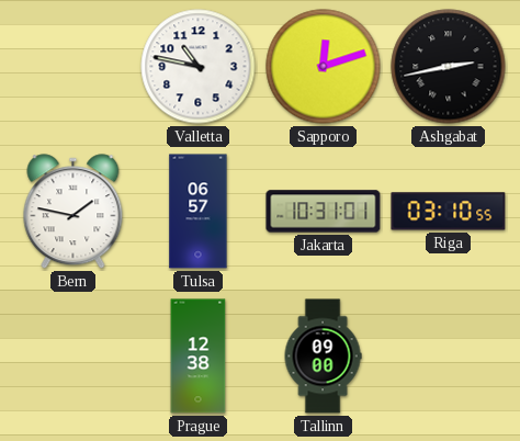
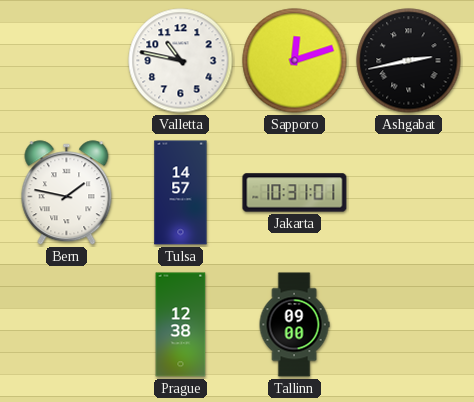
Tulsa: 06:57 -> 14:57 (181, 193)
Riga: 03:10 -> none (449, 212)
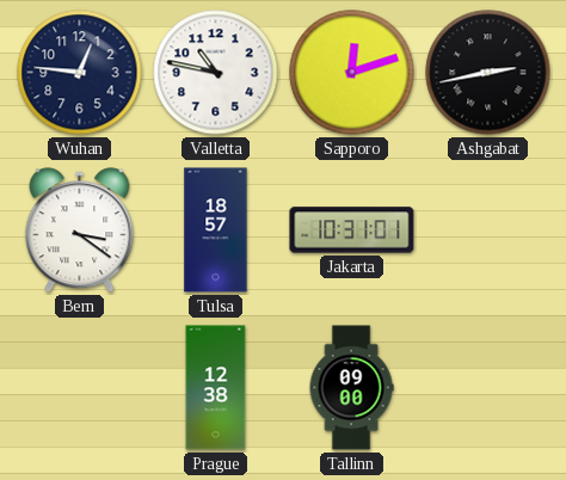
Wuhan: none -> 12:46 (80, 73)
Bern: 1:47 -> 3:21 (80, 230)
Tulsa: 14:57 -> 18:57 (216, 230)
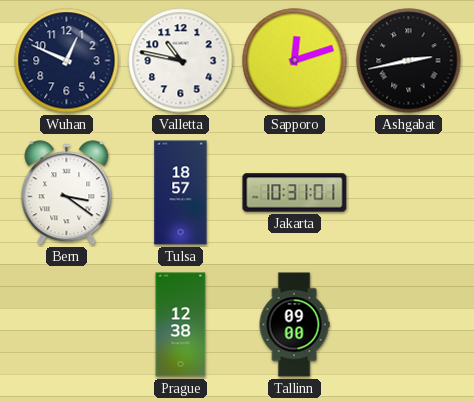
Wuhan: 12:46 -> 12:49 (67, 61)
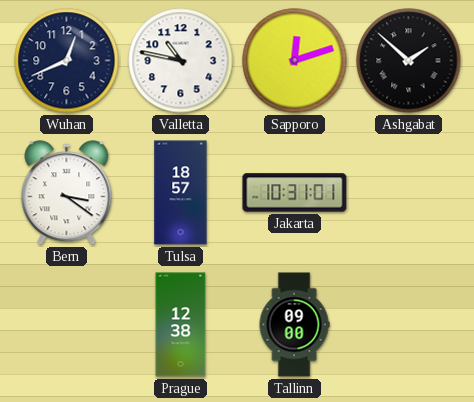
Wuhan: 12:49 -> 12:41 (67, 61)
Ashgabat: 2:43 -> 1:52 (409, 61)
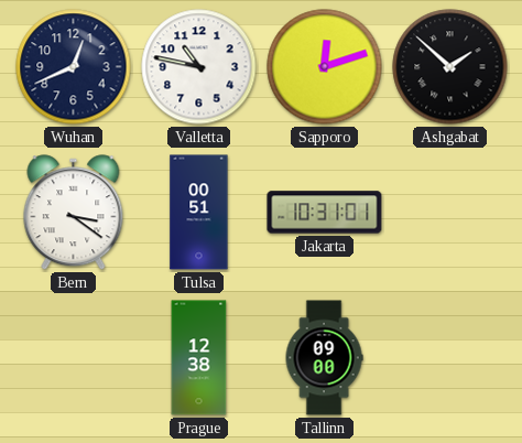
Tulsa: 18:57 -> 00:51 (199, 213)
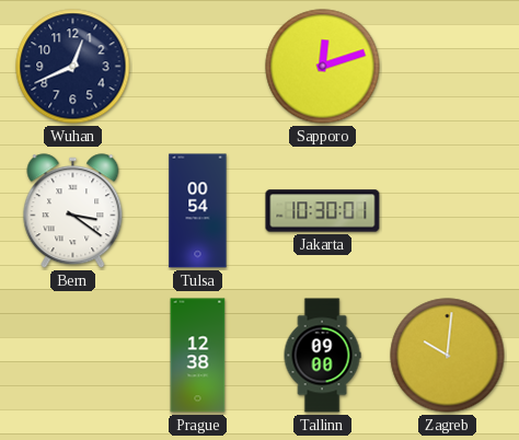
Valletta: 10:47 -> none (199, 67)
Ashgabat: 1:52 -> none (450, 67)
Tulsa: 00:51 -> 00:54 (198, 211)
Jakarta: 10:31 -> 10:30 (323, 211)
Zagreb: none -> 10:01 (448, 356)
